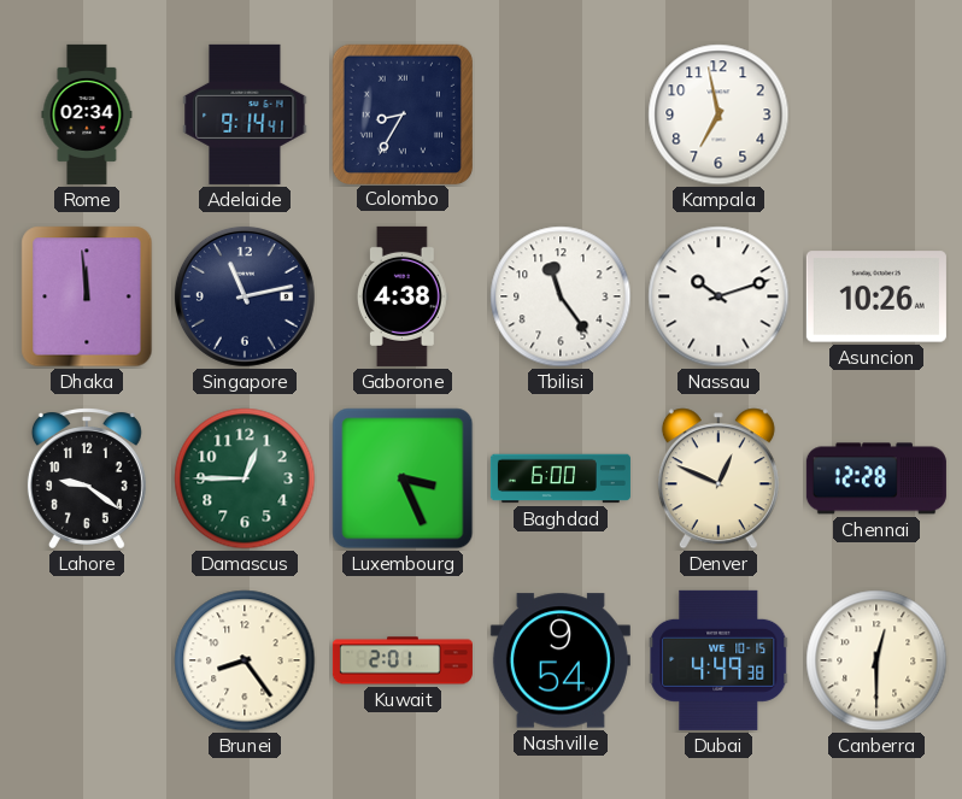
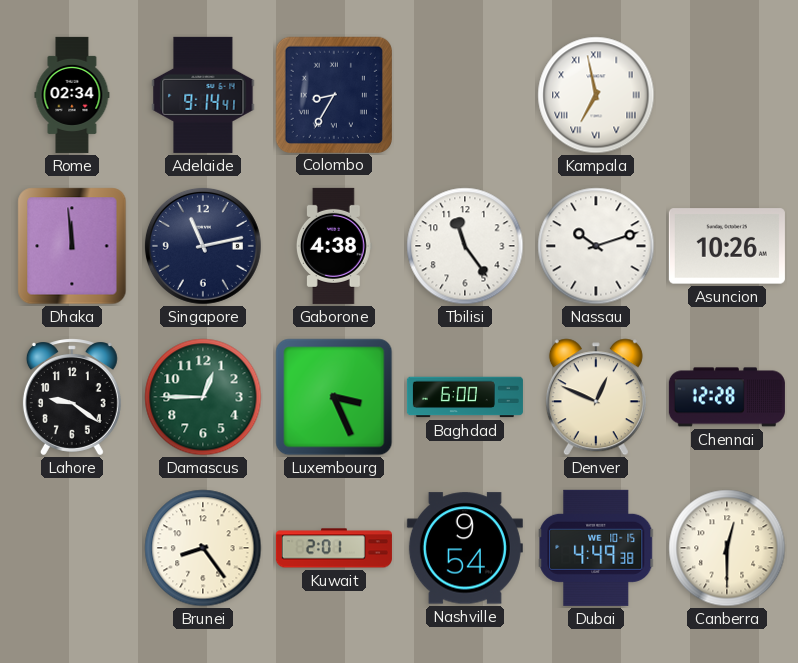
Kampala numerals: Arabic -> Roman (596, 95)
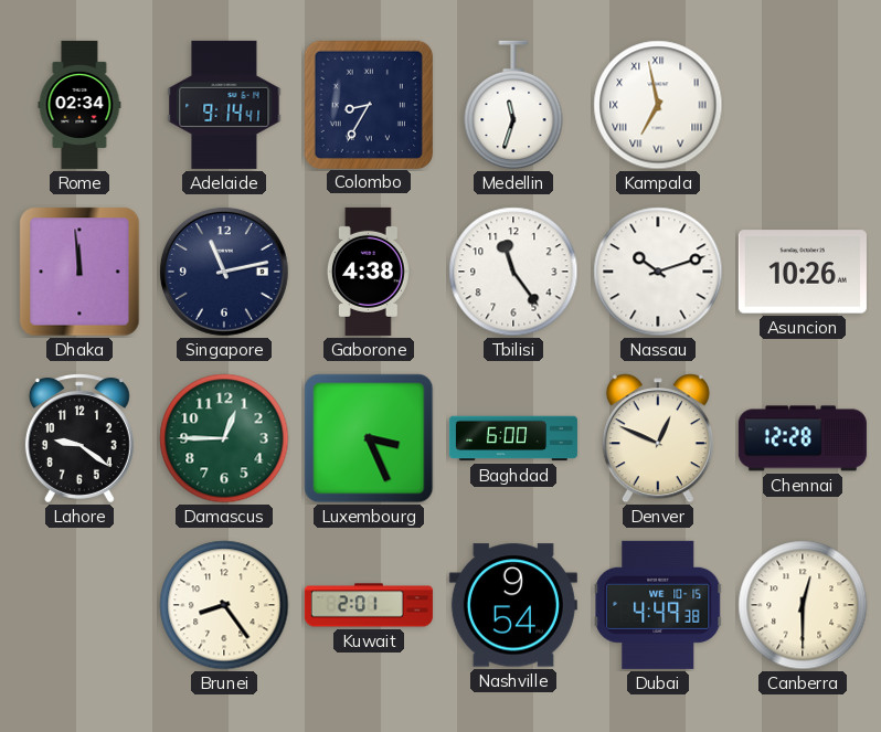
Medellin: none -> 11:33 (513, 105)
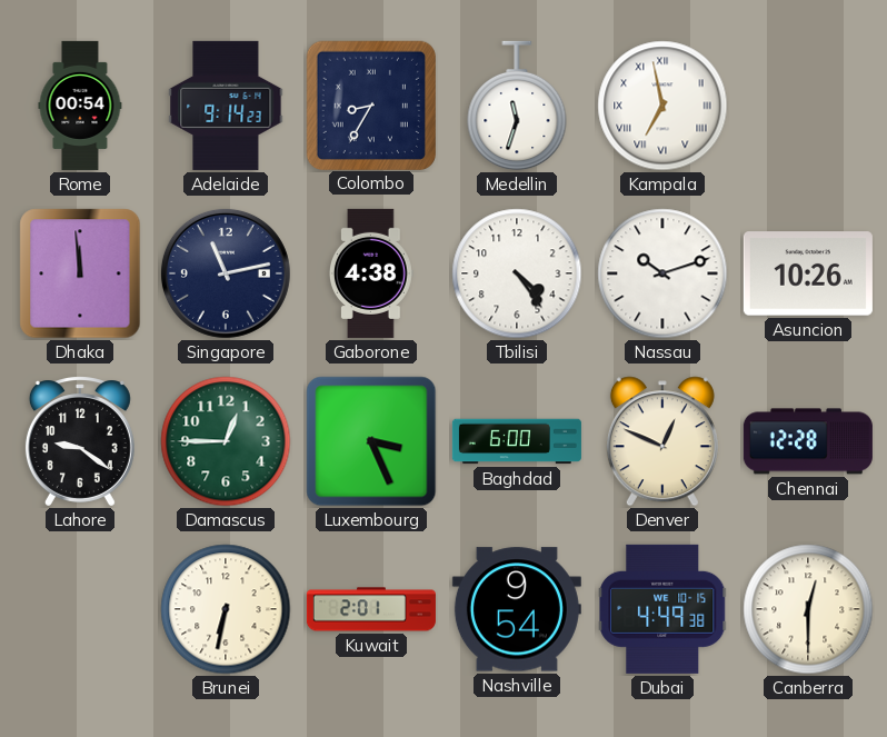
Rome: 02:34 -> 00:54 (80, 106)
Adelaide: 9:14:41 -> 9:14:23 (226, 106)
Tbilisi: 11:24 -> 4:24 (517, 273)
Brunei: 8:24 -> 6:32 (226, 609)
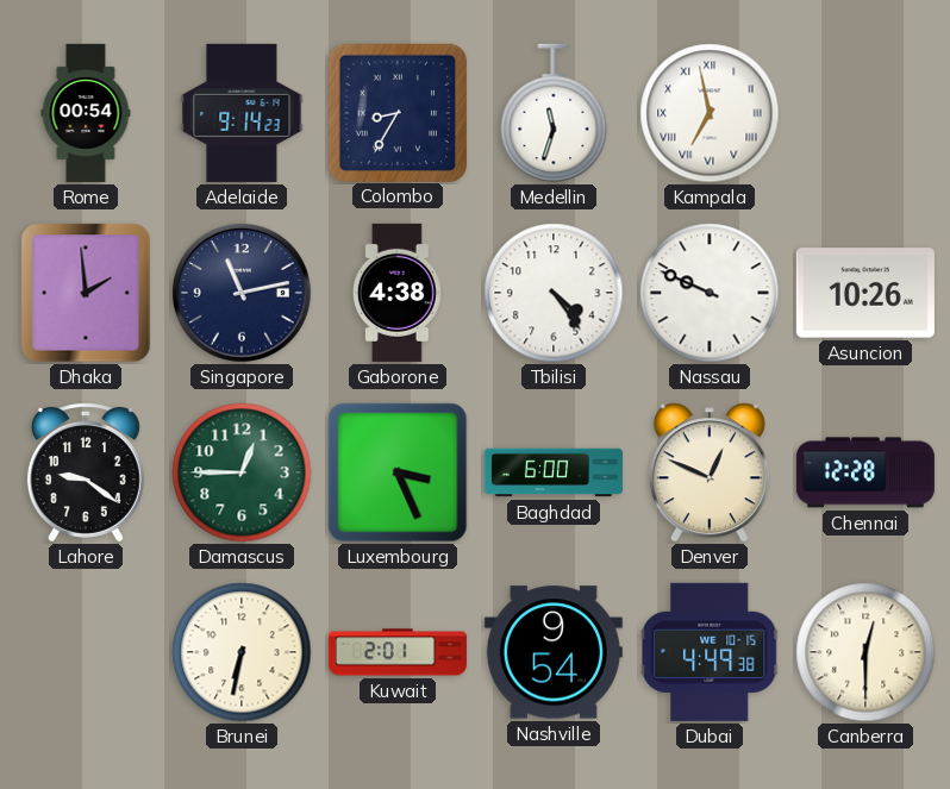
Dhaka: 11:59 -> 1:59 (86, 293)
Nassau: 10:12 -> 9:49 (710, 293)
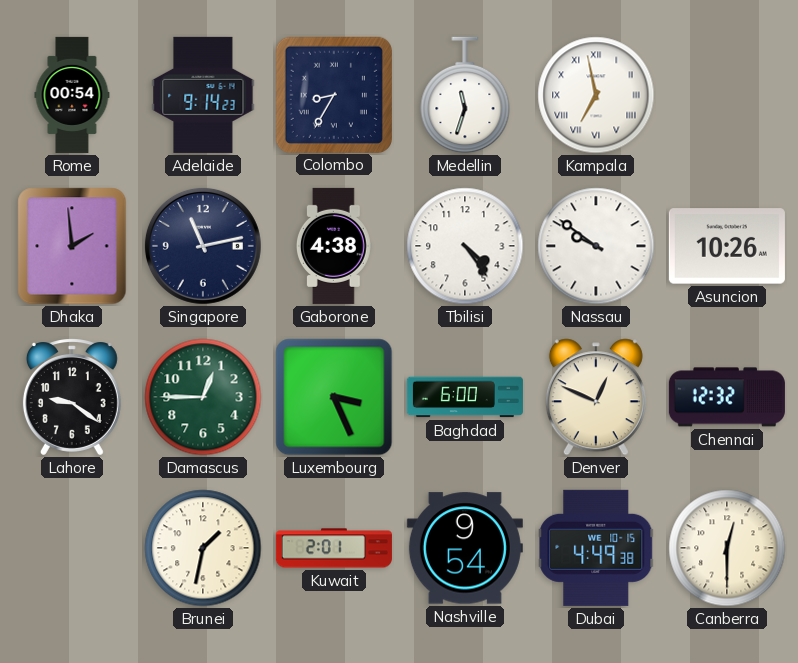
Nassau: 9:49 -> 9:51 (596, 246)
Chennai: 12:28 -> 12:32 (727, 397)
Brunei: 6:32 -> 1:32 (203, 548)
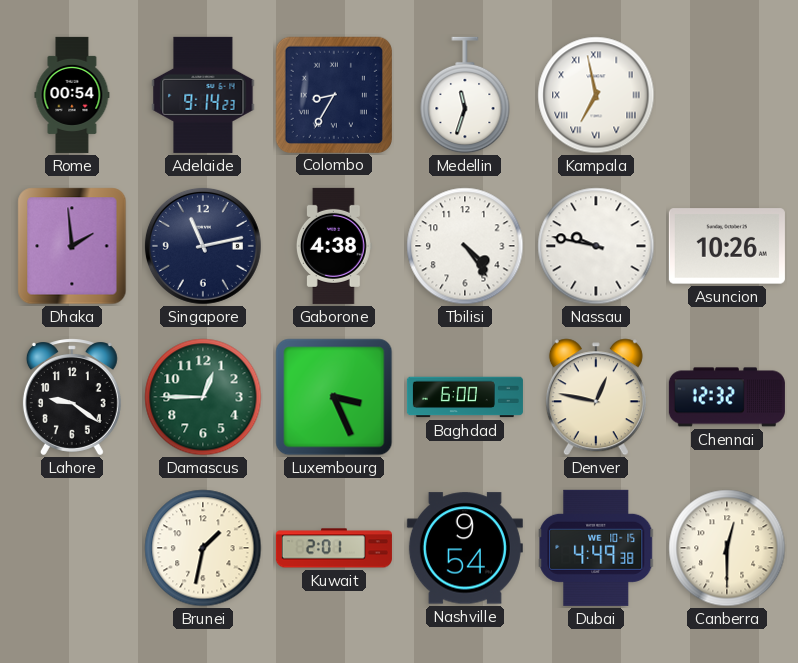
Nassau: 9:51 -> 9:47 (596, 246)
Denver: 12:49 -> 12:47 (596, 397)
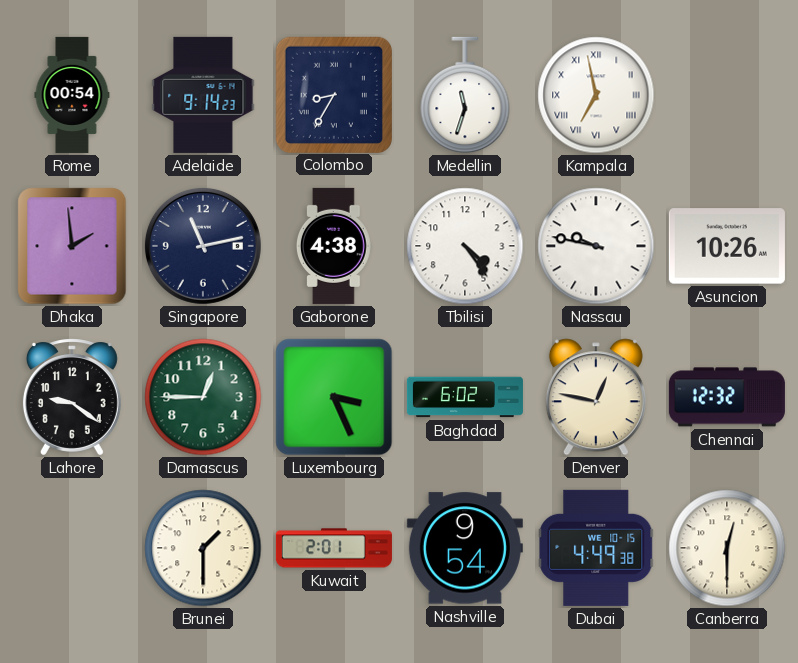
Baghdad: 6:00 -> 6:02 (465, 397)
Brunei: 1:32 -> 1:30 (203, 548)
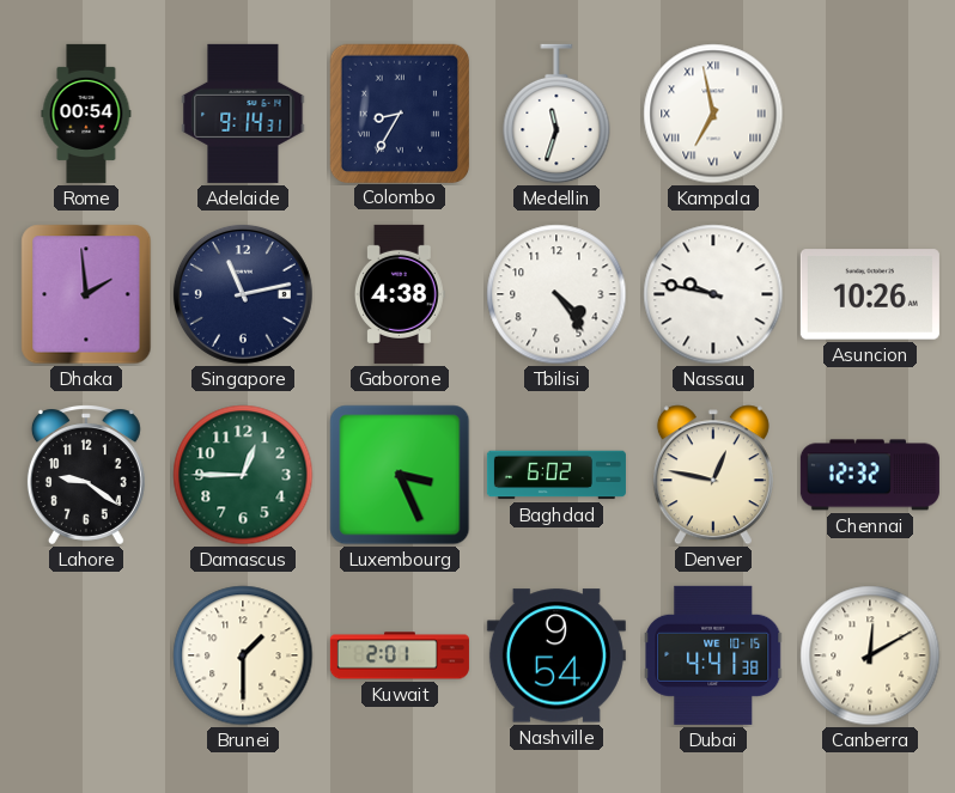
Adelaide: 9:14:23 -> 9:14:31 (243, 114)
Dubai: 4:49 -> 4:41 (713, 655)
Canberra: 12:30 -> 12:10 (870, 655)
